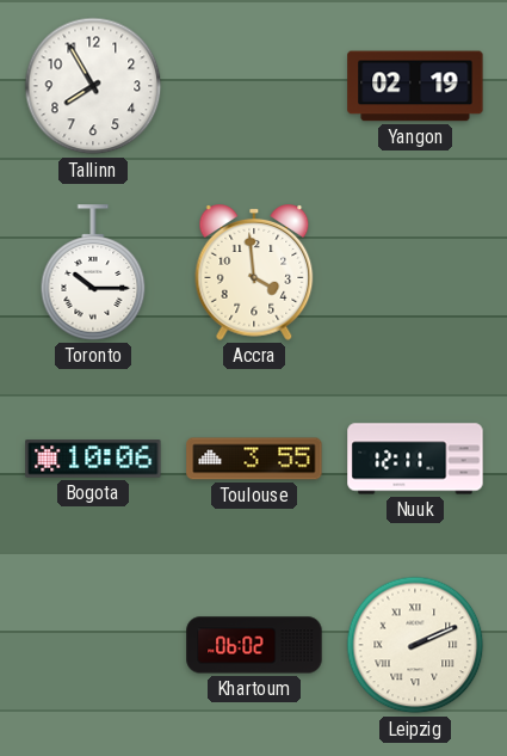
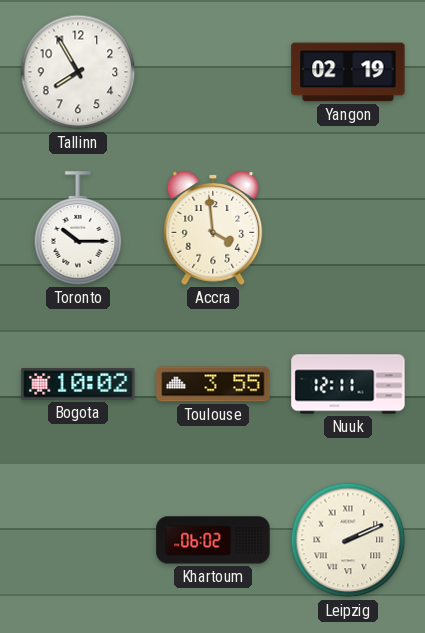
Bogota: 10:06 -> 10:02 (78, 384)
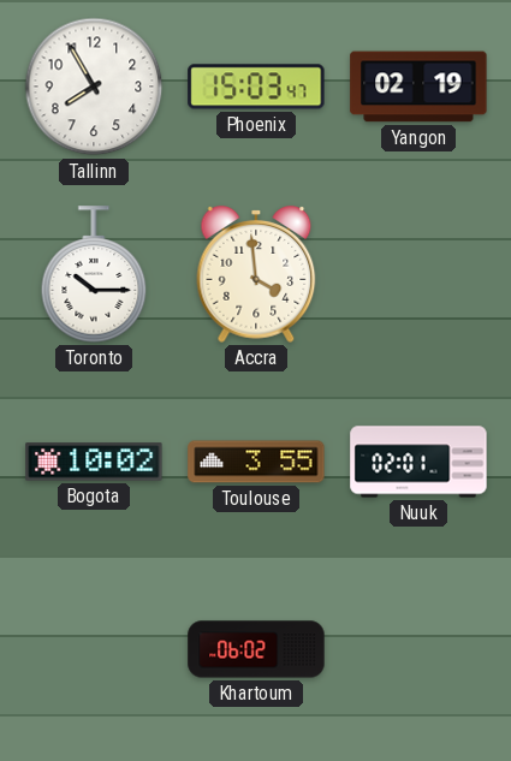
Phoenix: none -> 15:03 (256, 87)
Nuuk: 12:11 -> 02:01 (418, 462)
Leipzig: 2:11 -> none (348, 540)
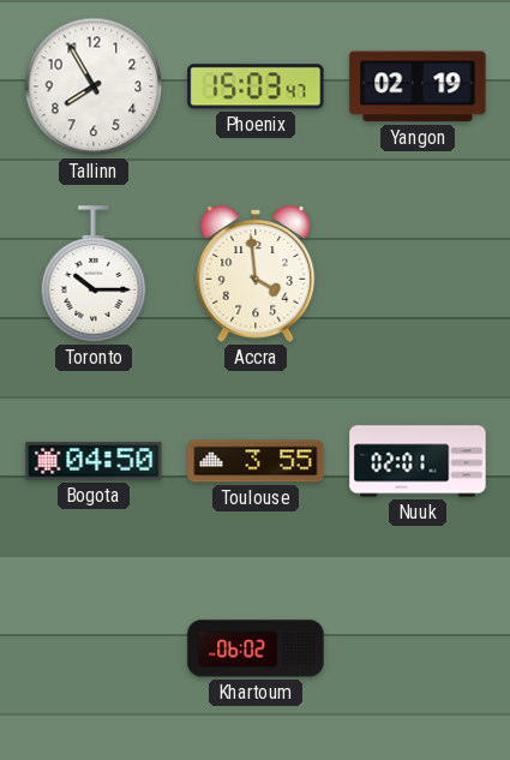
Bogota: 10:02 -> 04:50 (94, 461)
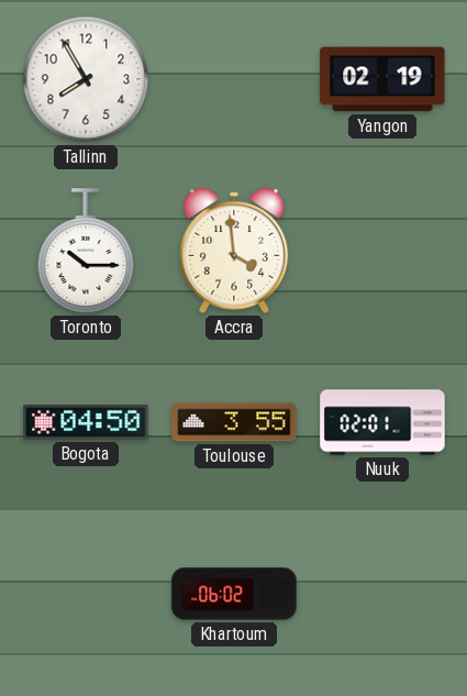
Phoenix: 15:03 -> none (256, 86)
